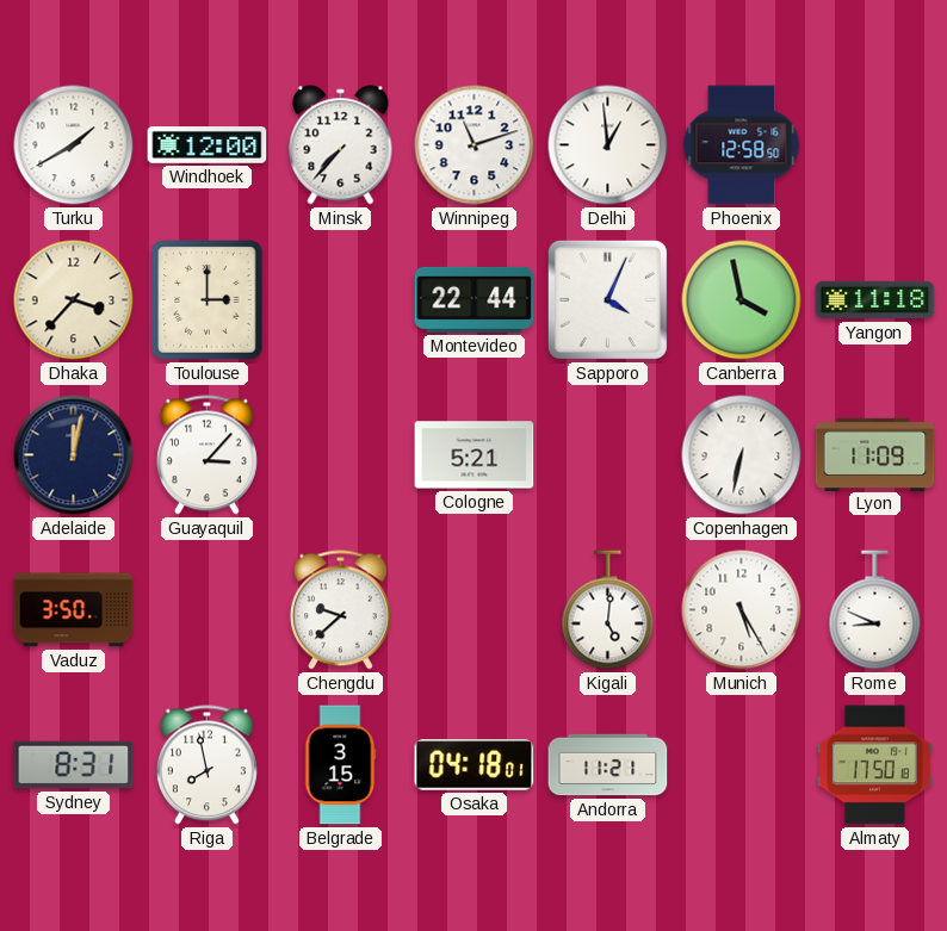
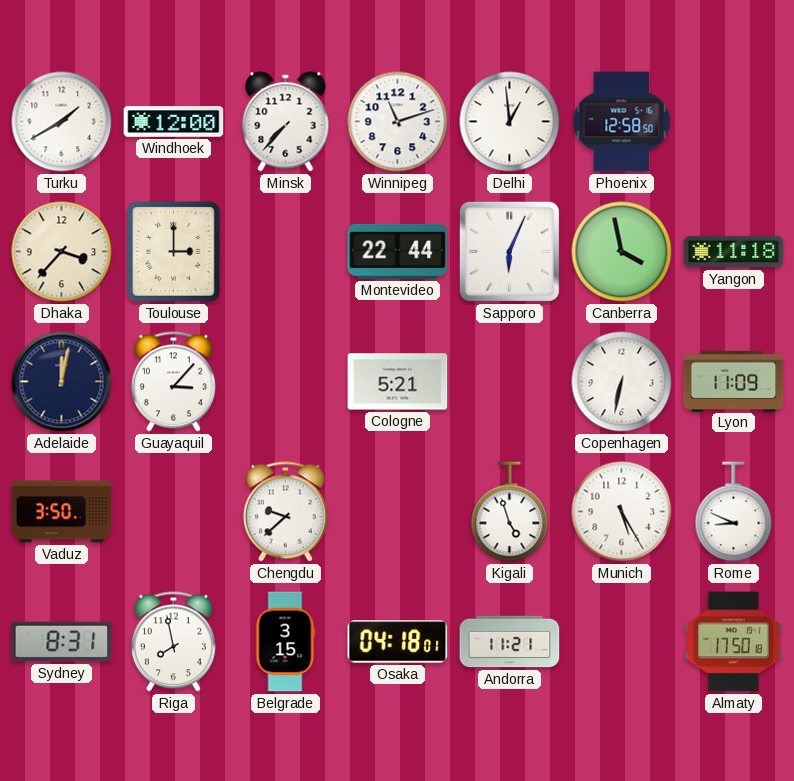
Sapporo: 4:04 -> 6:04 (509, 251)
Kigali: 5:01 -> 4:57 (510, 512)
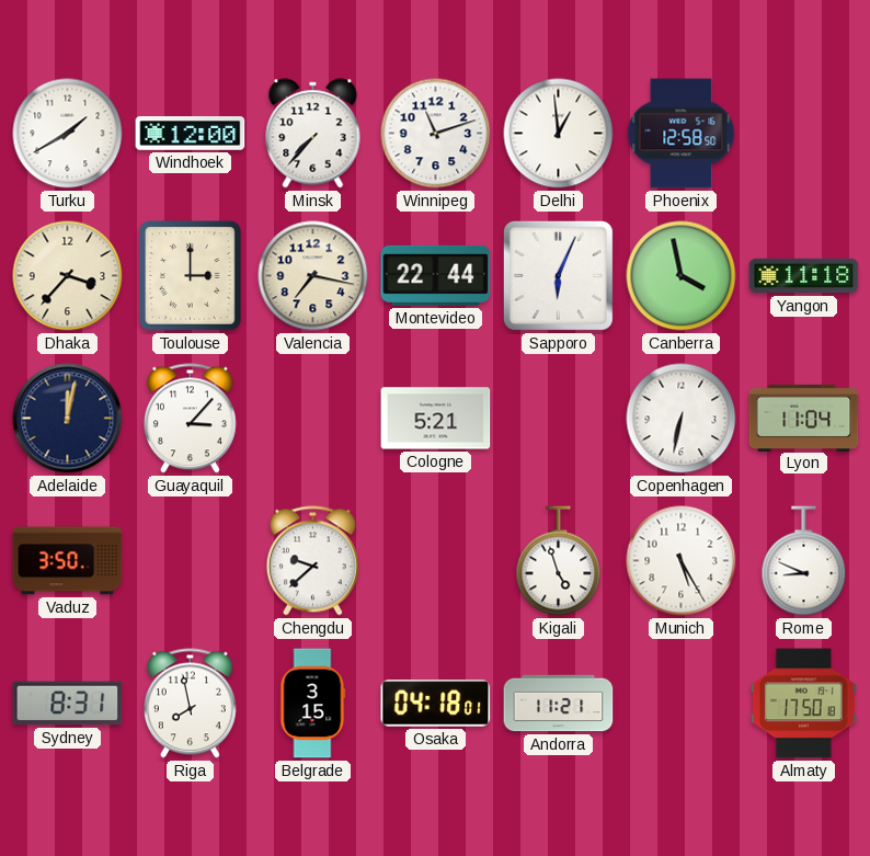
Valencia: none -> 7:17 (313, 276)
Lyon: 11:09 -> 11:04 (804, 418)
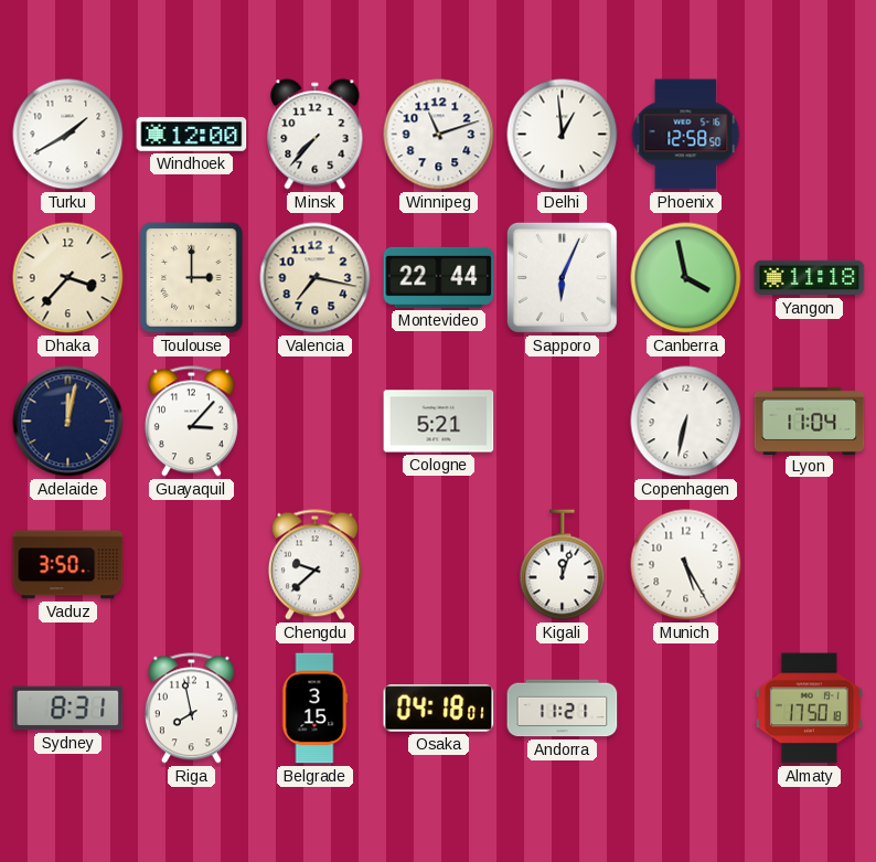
Kigali: 4:57 -> 12:03 (563, 565)
Rome: 8:49 -> none (804, 561)
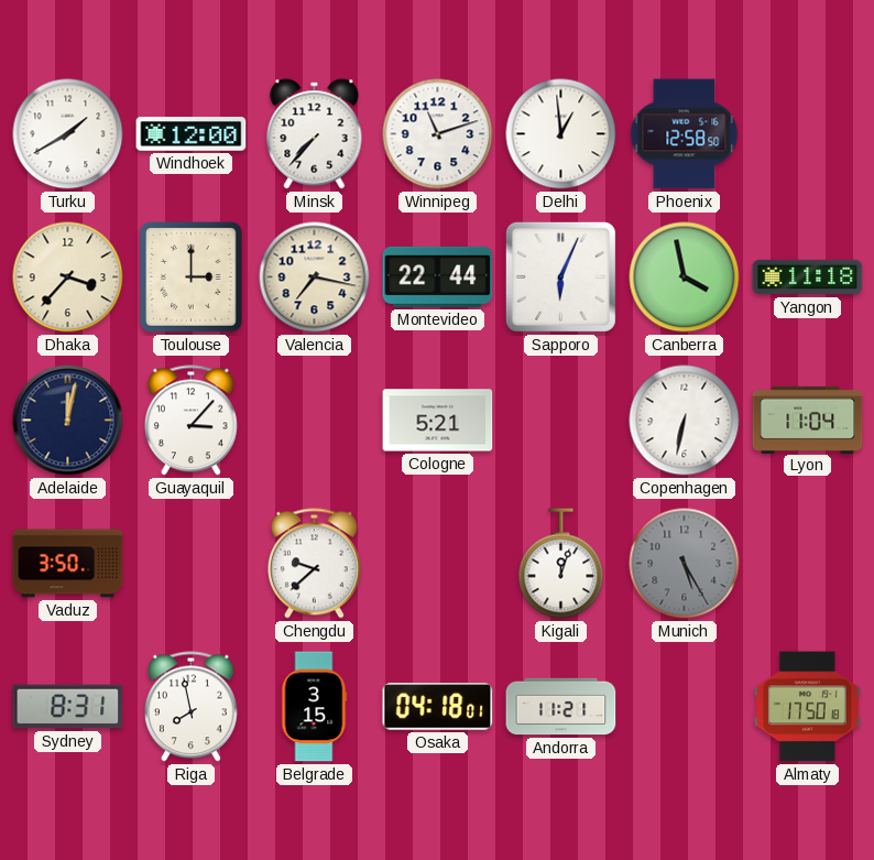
Munich dial: white -> grey (685, 564)
